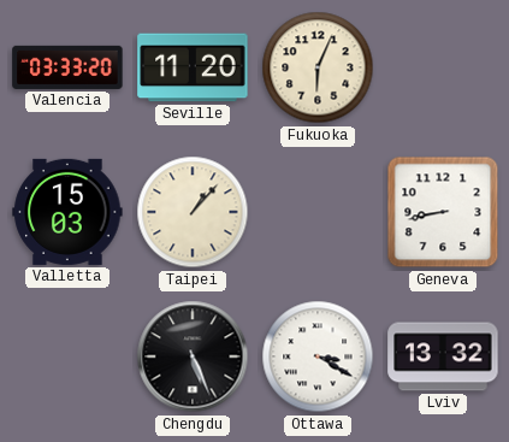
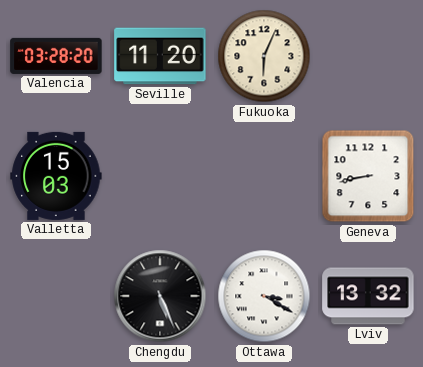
Valencia: 03:33 -> 03:28 (56, 56)
Taipei: 1:07 -> none (193, 212)
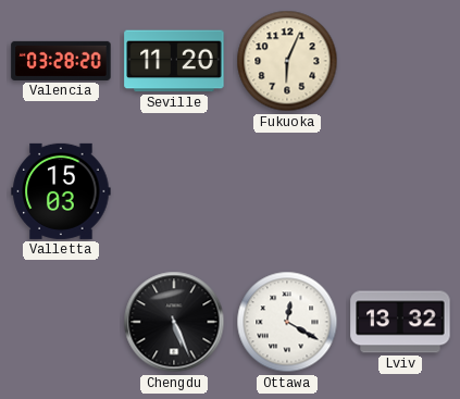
Geneva: 8:43 -> none (368, 176)
Ottawa: 3:20 -> 12:20 (287, 322)
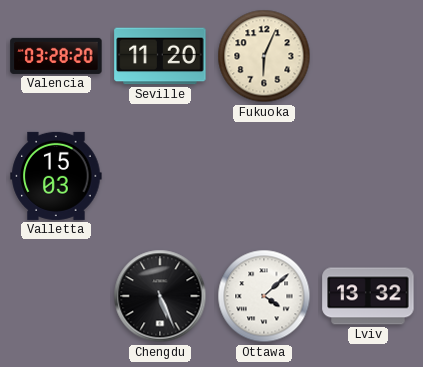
Ottawa: 12:20 -> 4:08 (264, 296)
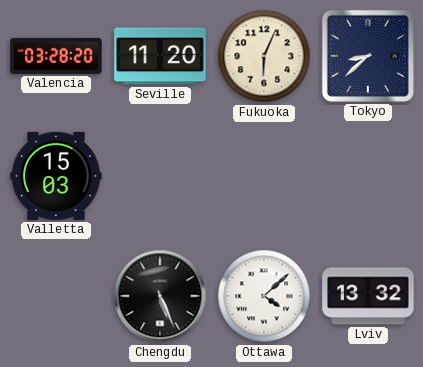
Tokyo: none -> 8:38 (368, 56)
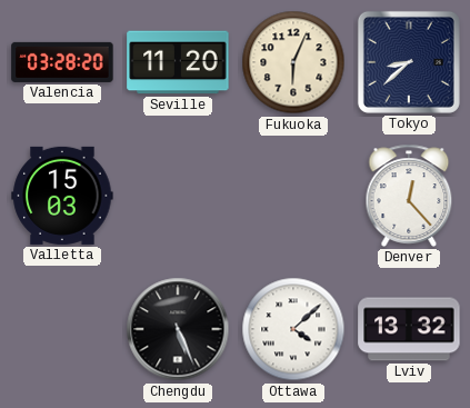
Denver: none -> 12:23 (409, 196)
